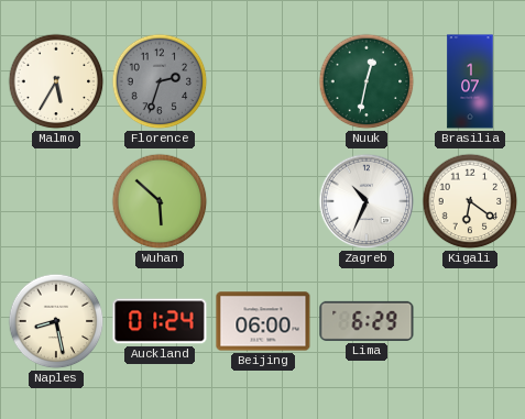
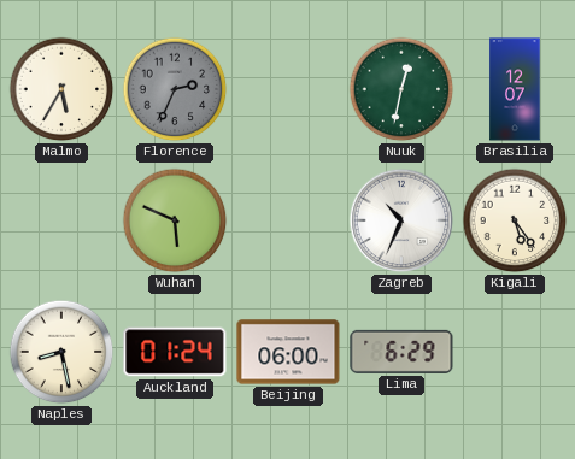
Florence: 2:33 -> 2:34 (175, 89)
Brasilia: 1:07 -> 12:07 (515, 89)
Wuhan: 5:52 -> 5:49 (175, 220)
Kigali: 6:21 -> 5:24 (515, 220)
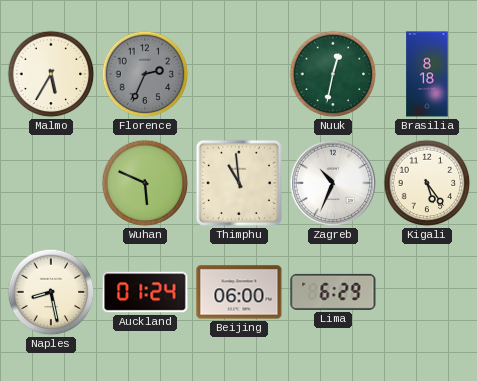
Brasilia: 12:07 -> 8:18 (427, 74)
Thimphu: none -> 10:59 (239, 183)
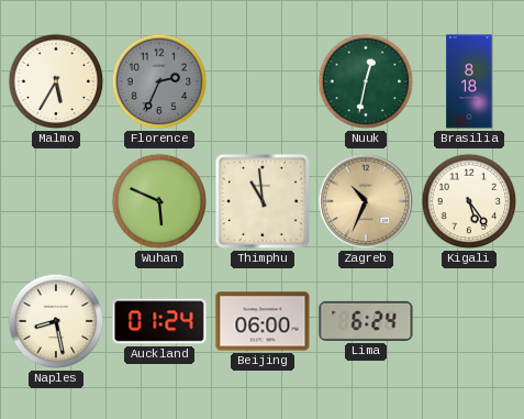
Zagreb dial: white -> champagne (366, 201)
Lima: 6:29 -> 6:24 (366, 321)
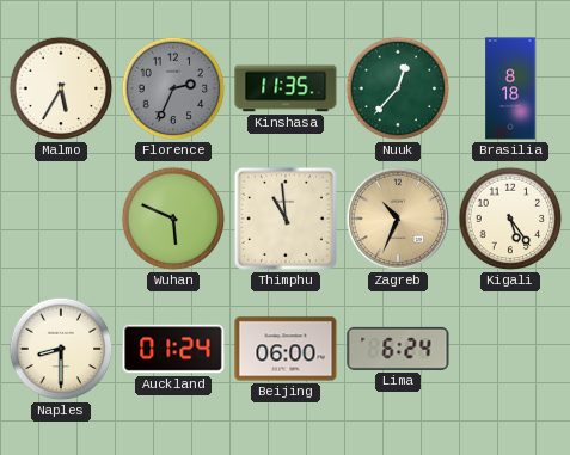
Kinshasa: none -> 11:35 (286, 88)
Nuuk: 12:32 -> 12:37 (398, 88)
Naples: 8:28 -> 8:30 (61, 349)
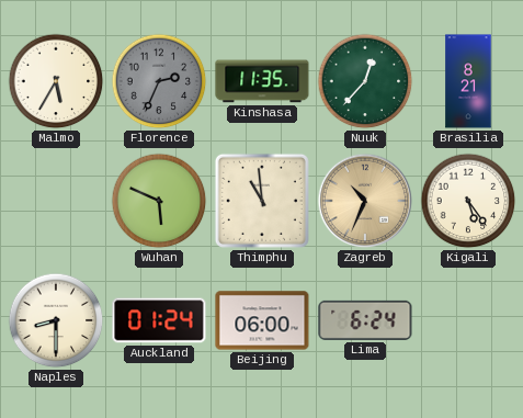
Brasilia: 8:18 -> 8:21 (468, 81)
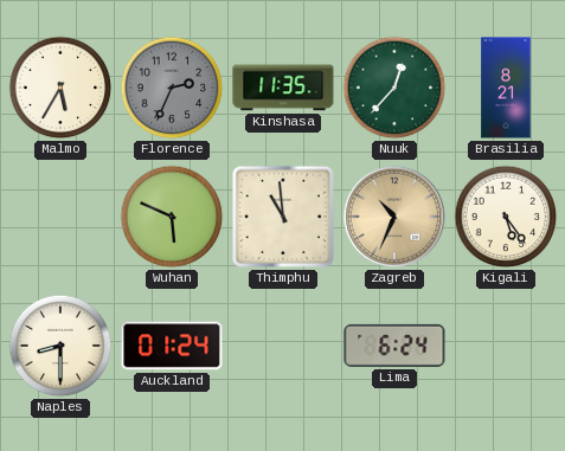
Beijing: 06:00 -> none (262, 320)
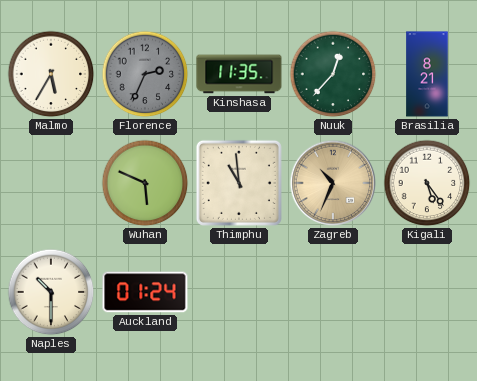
Naples: 8:30 -> 10:30 (51, 292)
Lima: 6:24 -> none (394, 346)
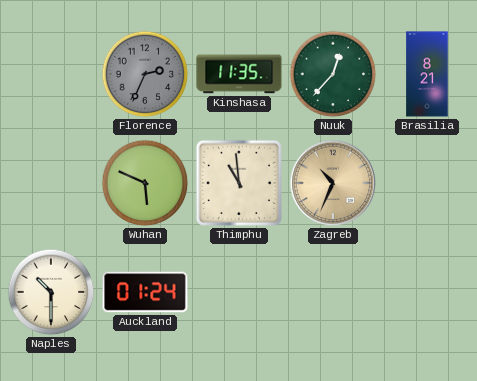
Malmo: 5:35 -> none (51, 74)
Kigali: 5:24 -> none (427, 183)
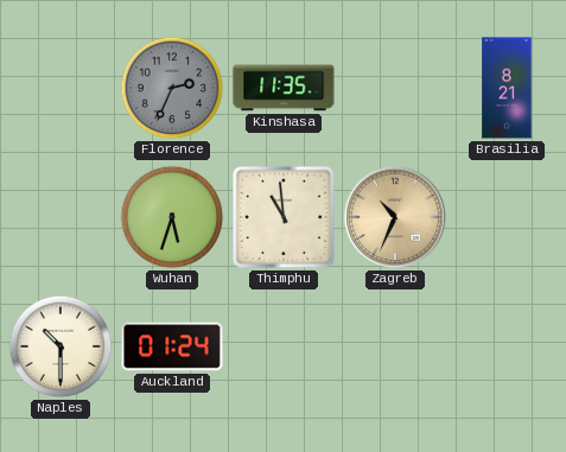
Nuuk: 12:37 -> none (333, 74)
Wuhan: 5:49 -> 5:33 (172, 217)
